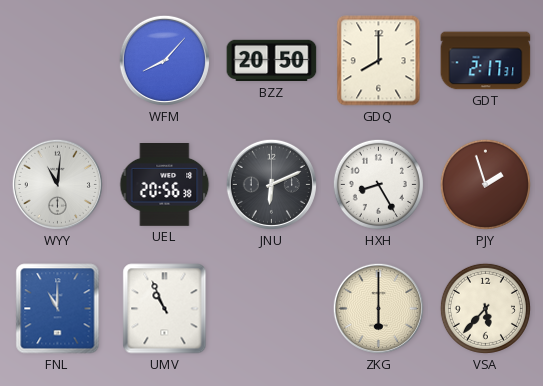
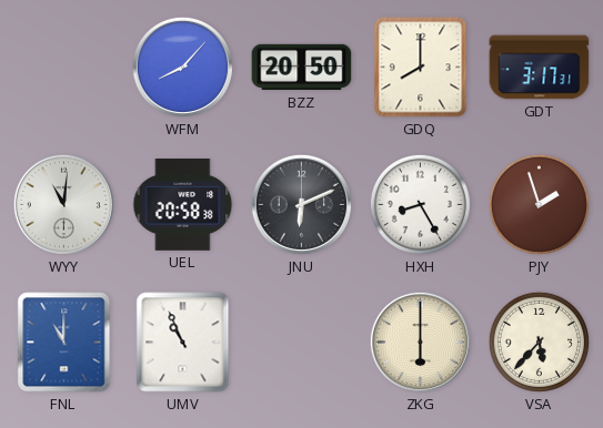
GDT: 2:17 -> 3:17 (540, 68)
UEL: 20:56 -> 20:58 (183, 205)
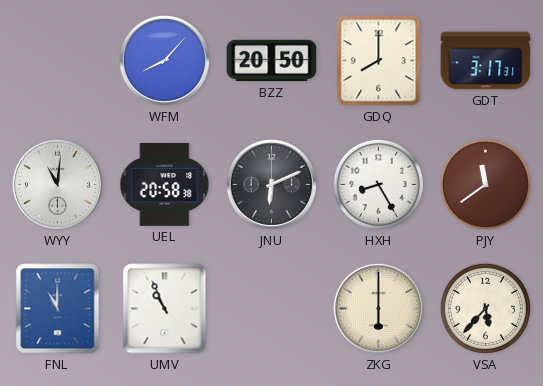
PJY: 1:57 -> 11:39 (485, 184)
